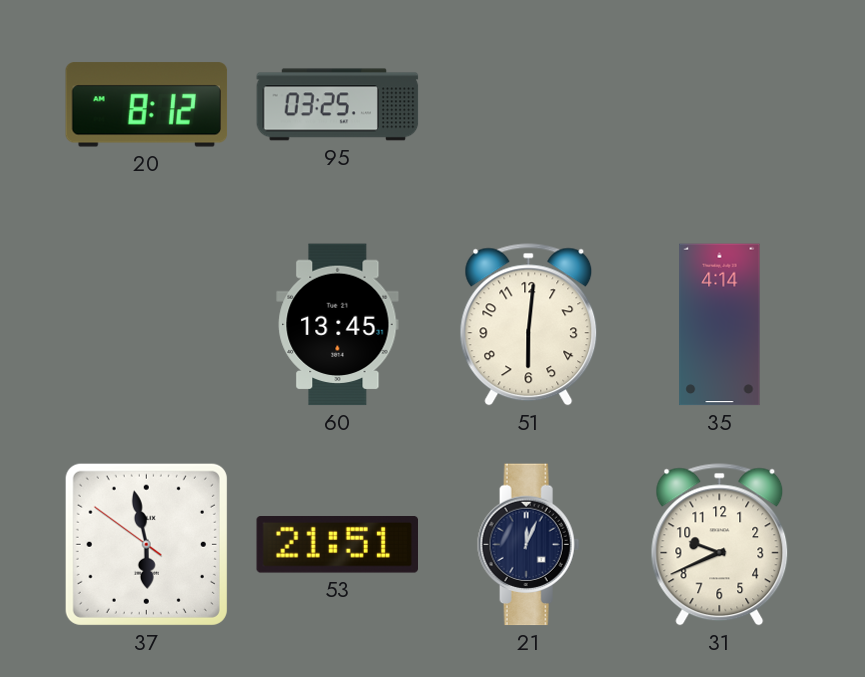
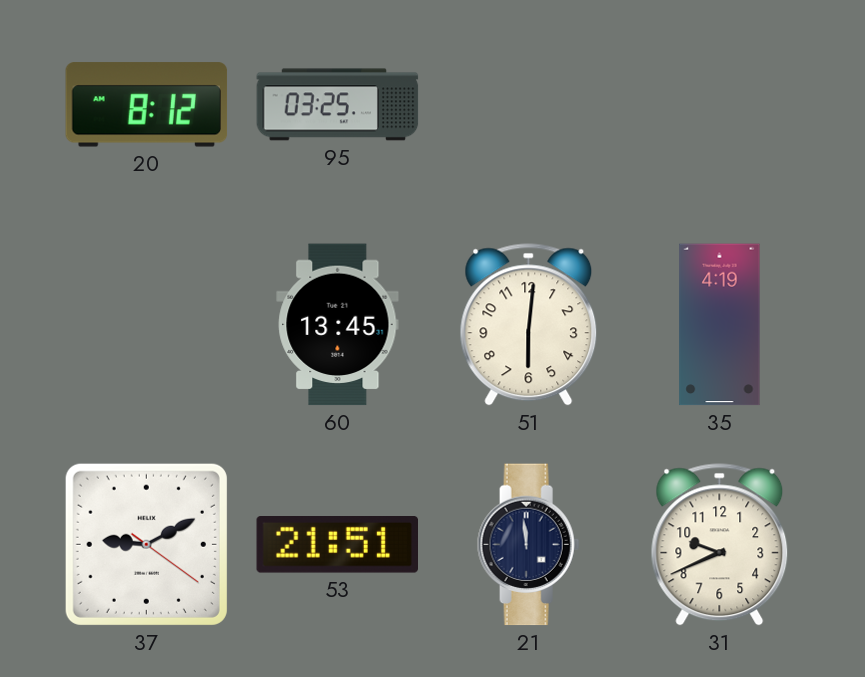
35: 4:14 -> 4:19 (720, 325)
37: 5:57 -> 9:10 (146, 544)
21: 12:04 -> 11:59 (529, 545)
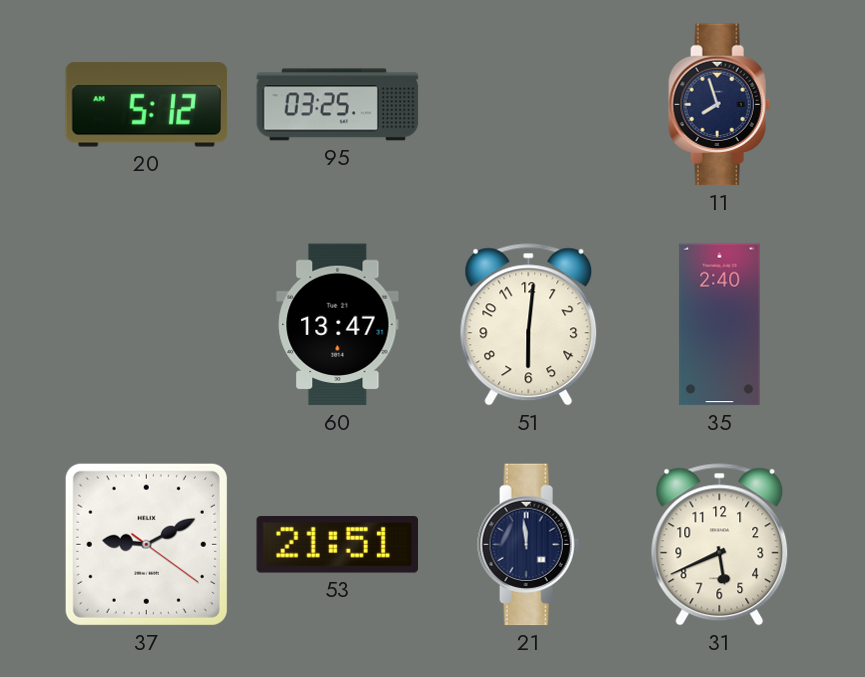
20: 8:12 -> 5:12 (147, 105)
11: none -> 7:57 (720, 105)
60: 13:45 -> 13:47 (338, 325)
35: 4:19 -> 2:40 (720, 325)
31: 9:41 -> 5:41 (720, 545)
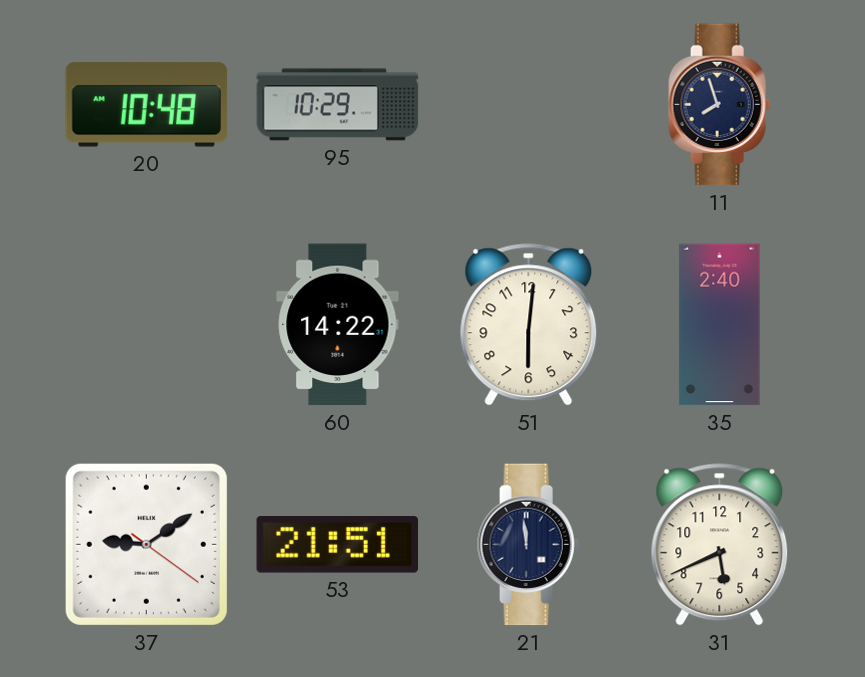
20: 5:12 -> 10:48 (147, 105)
95: 03:25 -> 10:29 (338, 105)
60: 13:47 -> 14:22 (338, 325)
37: 9:10 -> 9:09 (146, 544)
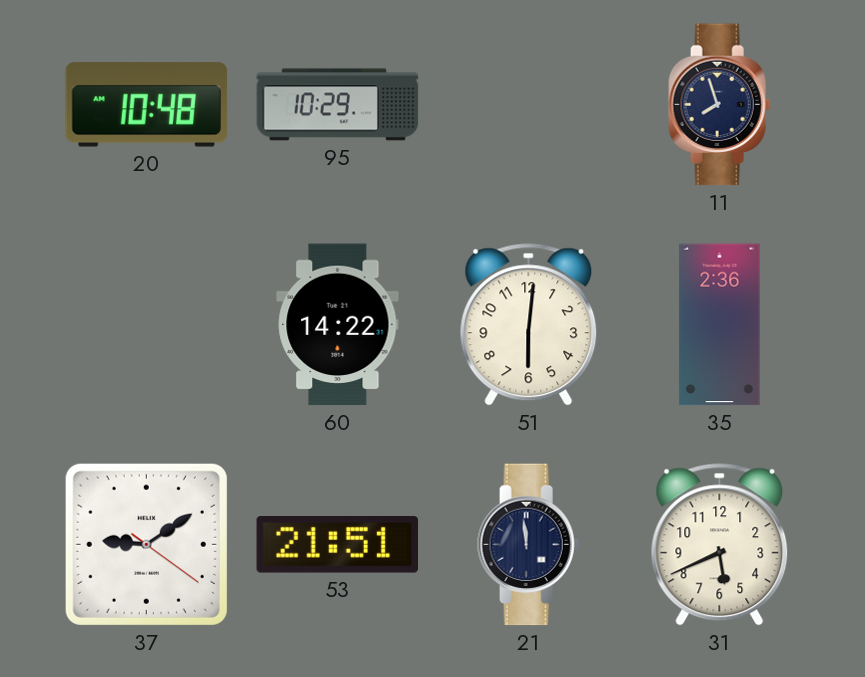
35: 2:40 -> 2:36 (720, 325)
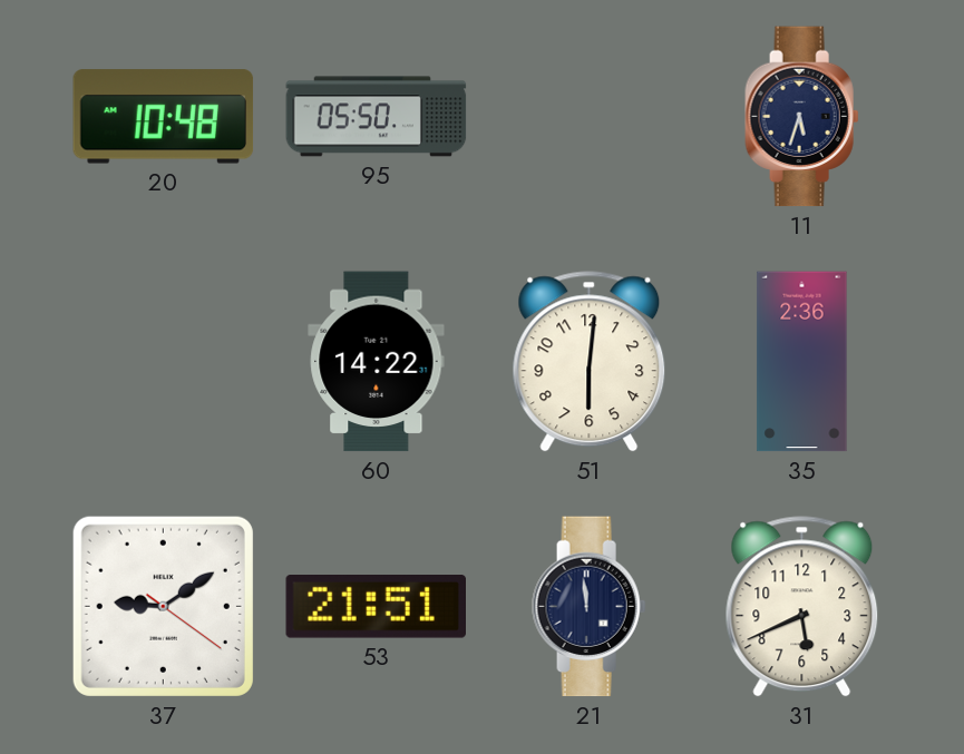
95: 10:29 -> 05:50 (377, 117)
11: 7:57 -> 5:33 (802, 117)
